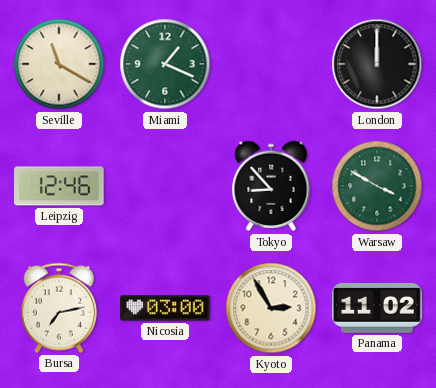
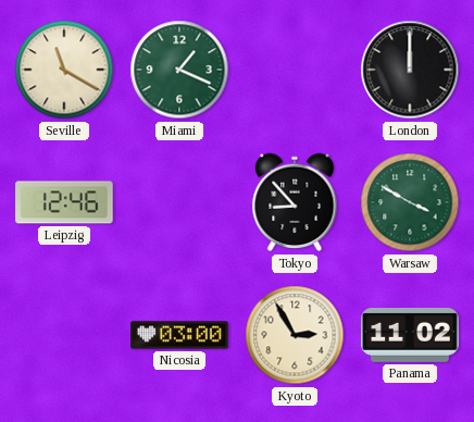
Bursa: 7:13 -> none (59, 308)
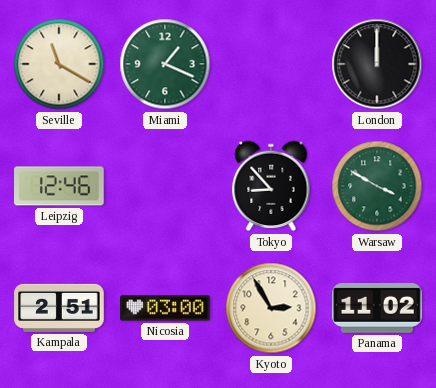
Kampala: none -> 2:51 (59, 308)
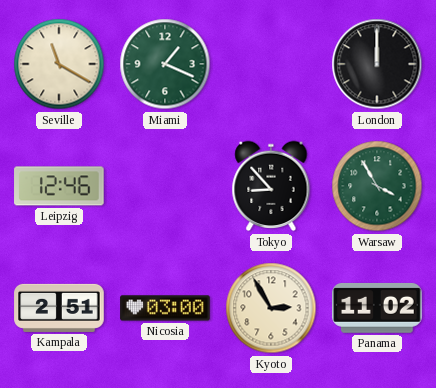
Warsaw: 3:50 -> 3:55 (377, 186)
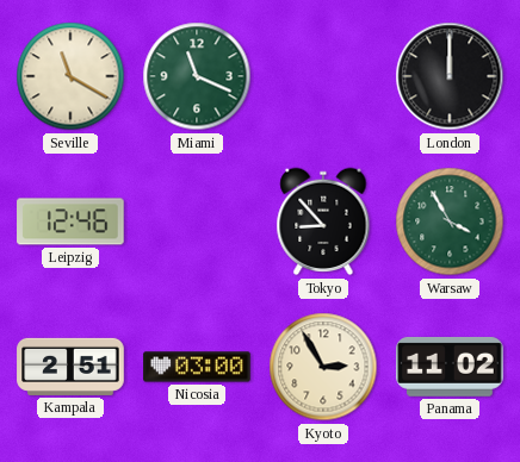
Miami: 1:19 -> 11:19 (197, 76)
